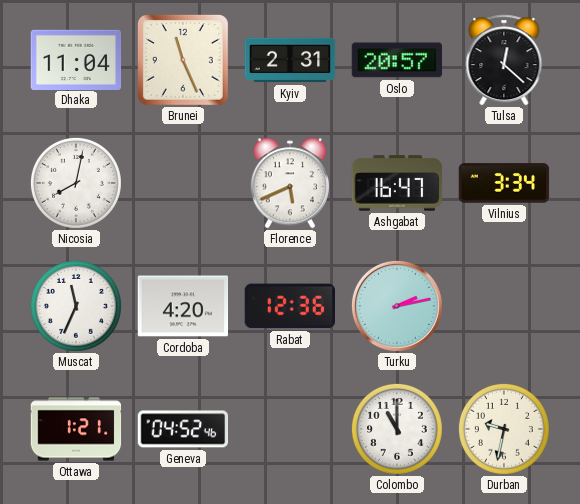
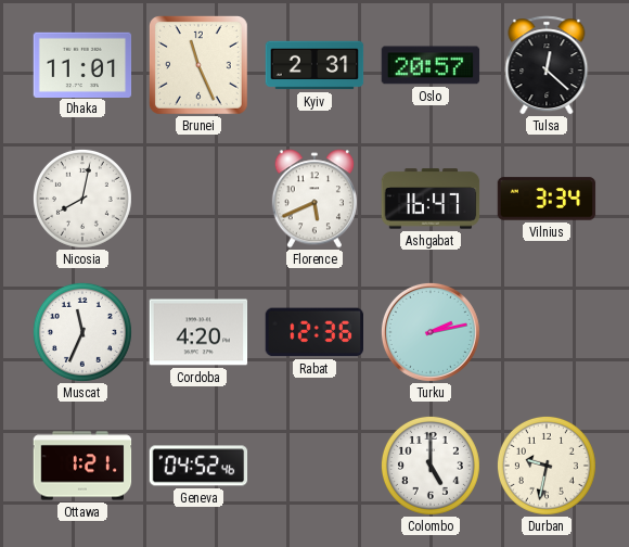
Dhaka: 11:04 -> 11:01 (82, 64)
Colombo: 11:00 -> 5:00 (431, 466)
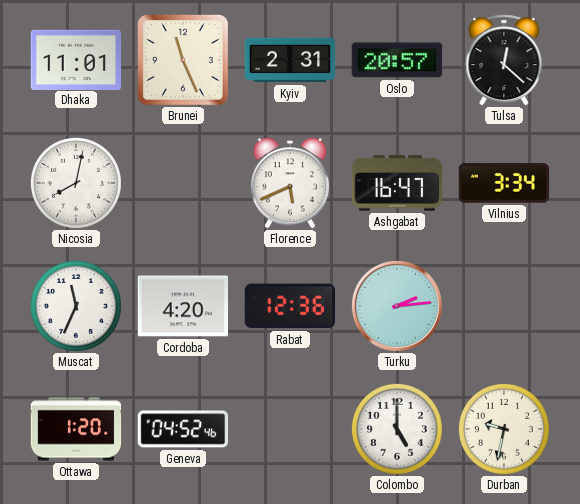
Turku: 2:13 -> 2:14 (397, 306)
Ottawa: 1:21 -> 1:20 (76, 429)
